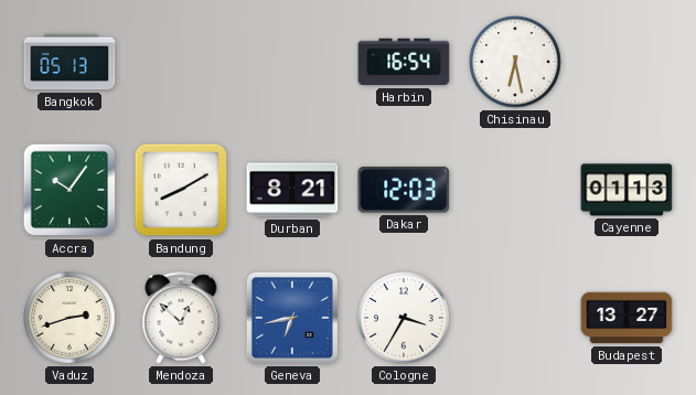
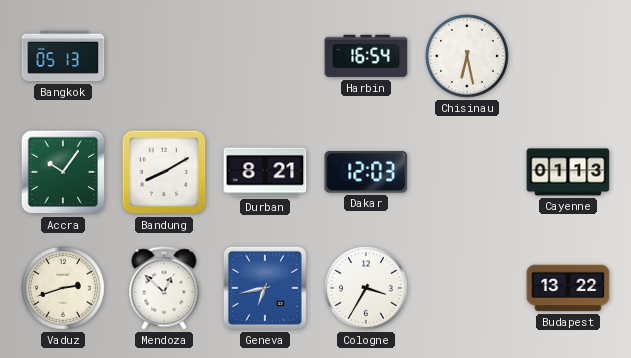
Budapest: 13:27 -> 13:22 (568, 288)
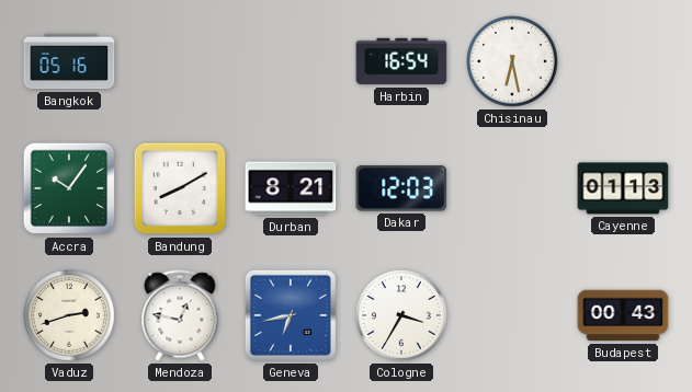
Bangkok: 05:13 -> 05:16 (69, 61)
Mendoza: 12:52 -> 12:47 (180, 315)
Budapest: 13:22 -> 00:43 (623, 315)
